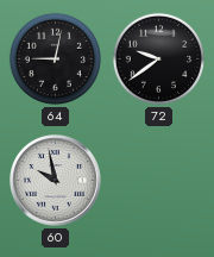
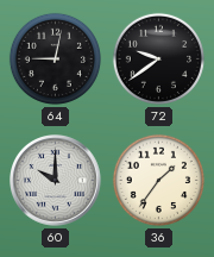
60: 9:58 -> 10:00 (56, 181)
36: none -> 1:36 (158, 180)
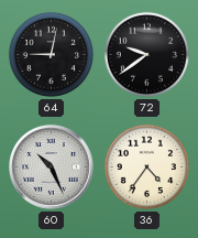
60: 10:00 -> 10:26 (52, 167)
36: 1:36 -> 4:36 (146, 166)
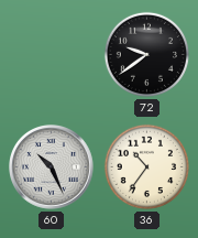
64: 9:02 -> none (51, 54)
36: 4:36 -> 10:36 (146, 166)
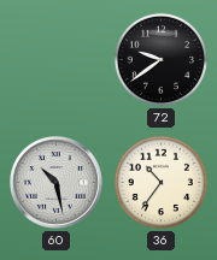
60: 10:26 -> 10:28 (57, 183)
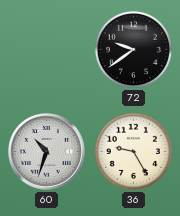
60: 10:28 -> 10:33 (47, 152)
36: 10:36 -> 9:25 (133, 151)
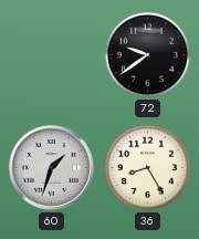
60: 10:33 -> 1:33 (52, 168)
36: 9:25 -> 8:25 (147, 167)
